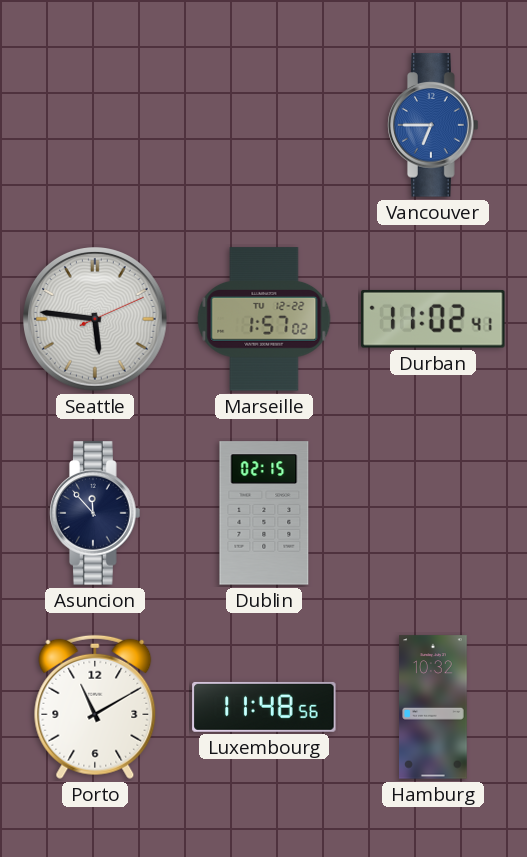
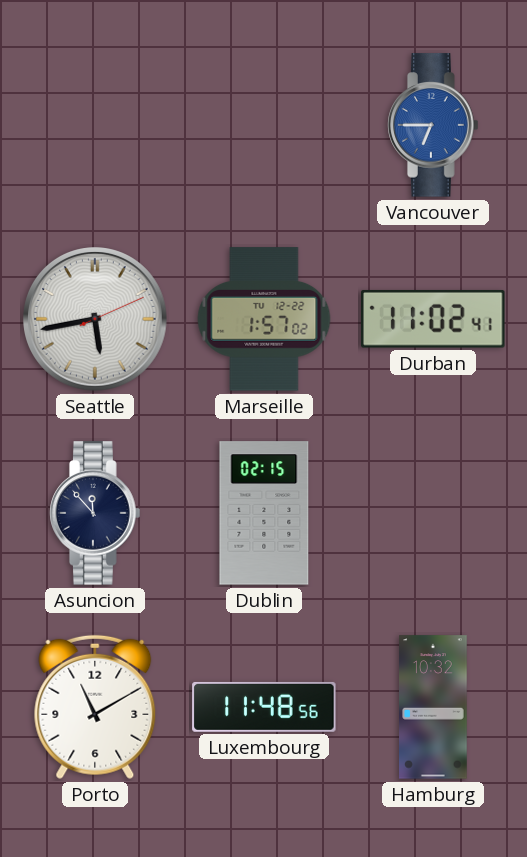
Seattle: 5:46 -> 5:43 (96, 320)
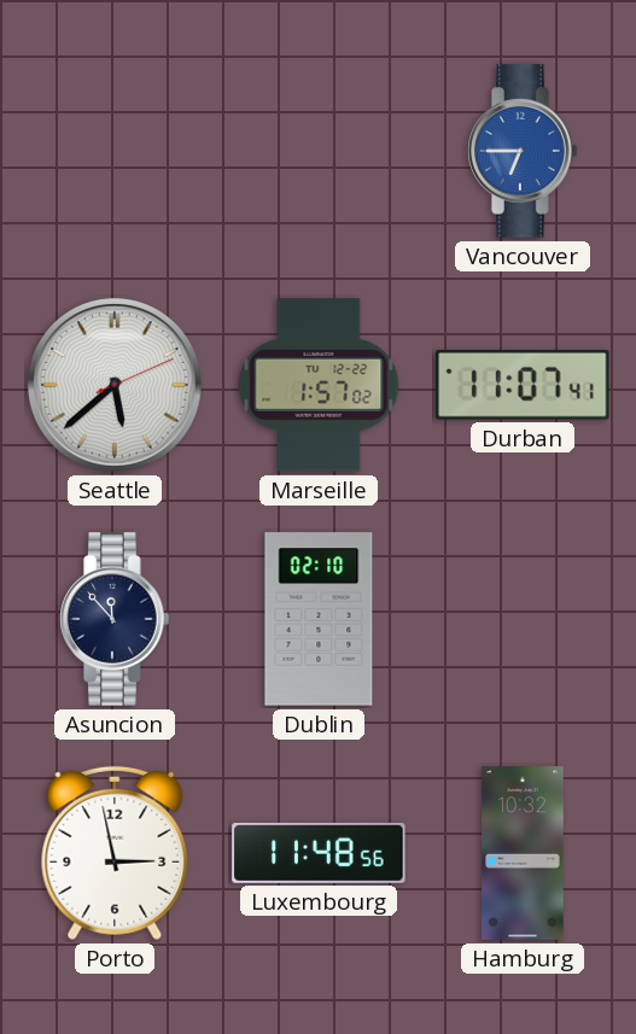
Seattle: 5:43 -> 5:38 (116, 386)
Durban: 11:02 -> 11:07 (524, 385)
Dublin: 02:15 -> 02:10 (319, 619)
Porto: 11:10 -> 2:58 (115, 853)
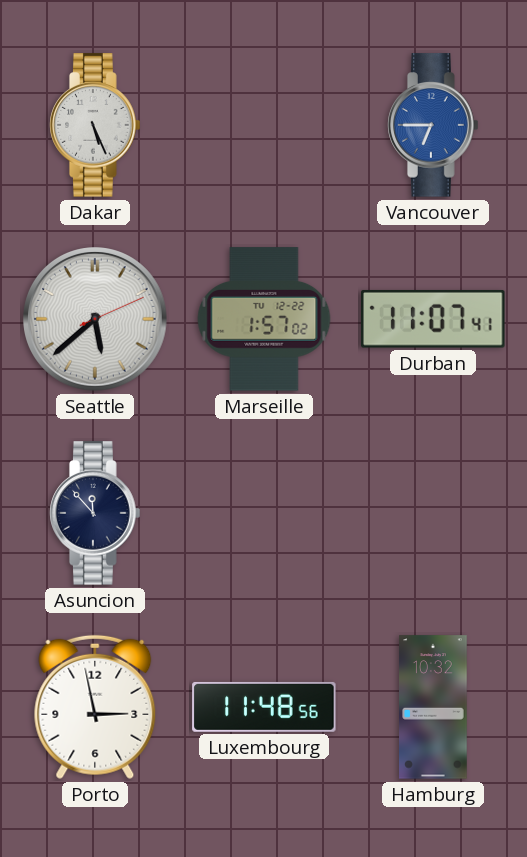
Dakar: none -> 5:26 (95, 125)
Dublin: 02:10 -> none (319, 619)
